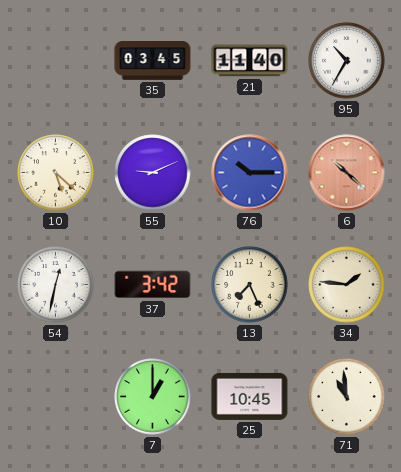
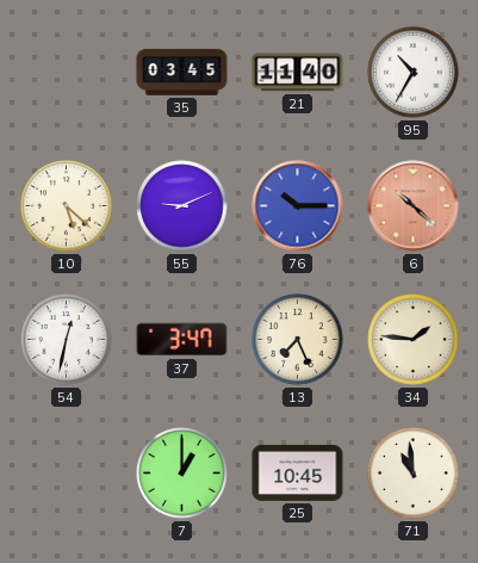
37: 3:42 -> 3:47 (182, 340)
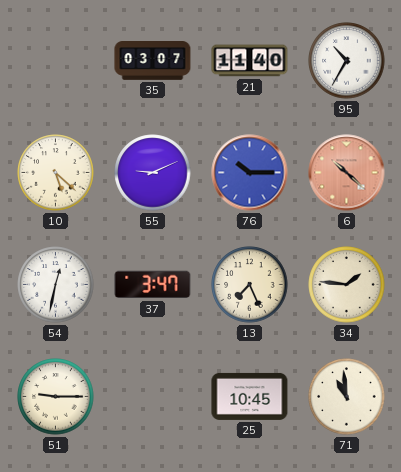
35: 03:45 -> 03:07 (153, 61)
51: none -> 9:15 (56, 397)
7: 1:00 -> none (182, 474)
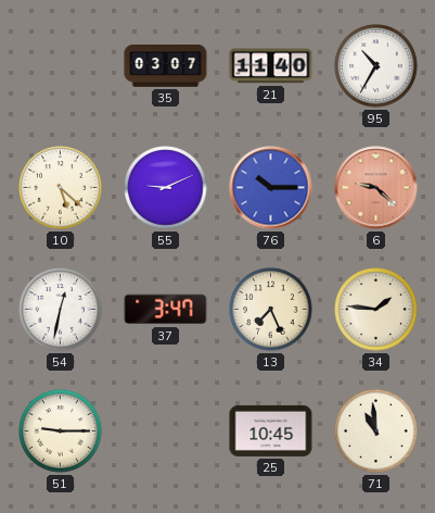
6: 10:22 -> 9:22 (376, 188)
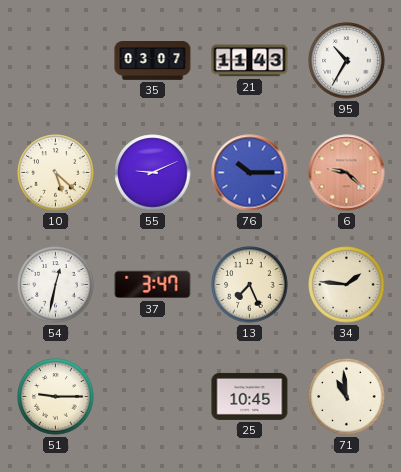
21: 11:40 -> 11:43 (250, 61)
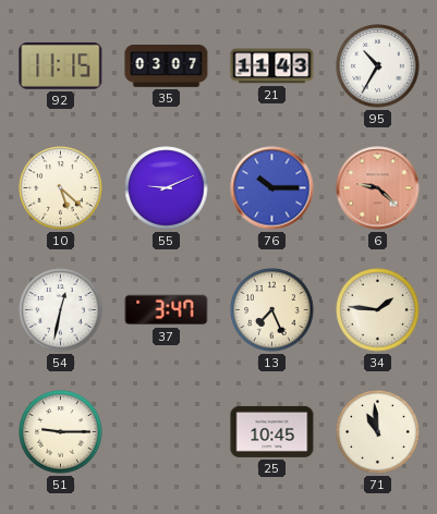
92: none -> 11:15 (61, 65)
